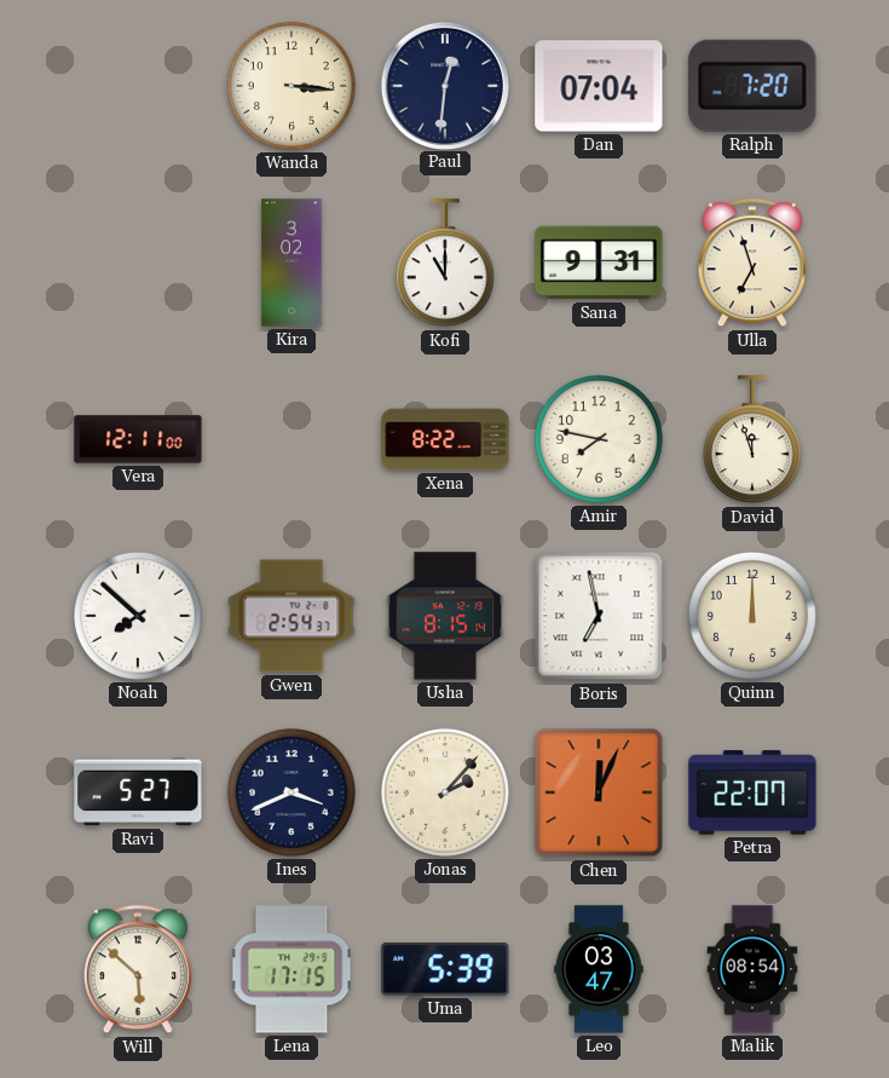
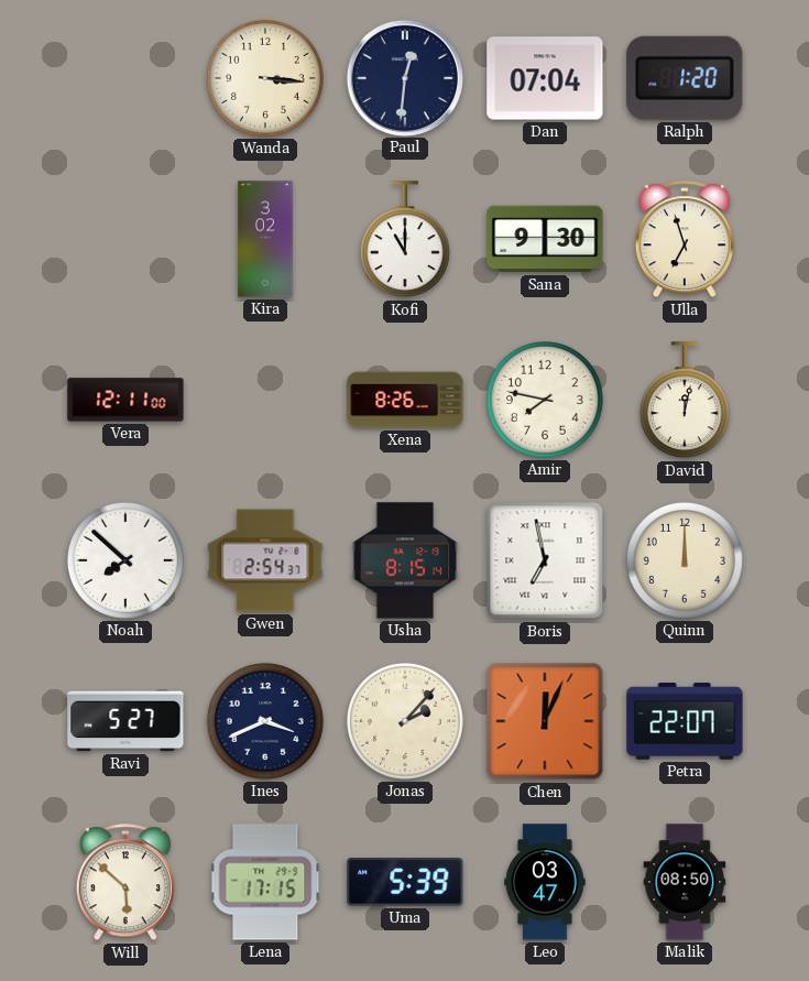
Ralph: 7:20 -> 1:20 (685, 78)
Sana: 9:31 -> 9:30 (545, 239)
Xena: 8:22 -> 8:26 (405, 400)
David: 11:57 -> 12:02 (685, 401)
Malik: 08:54 -> 08:50 (685, 882)
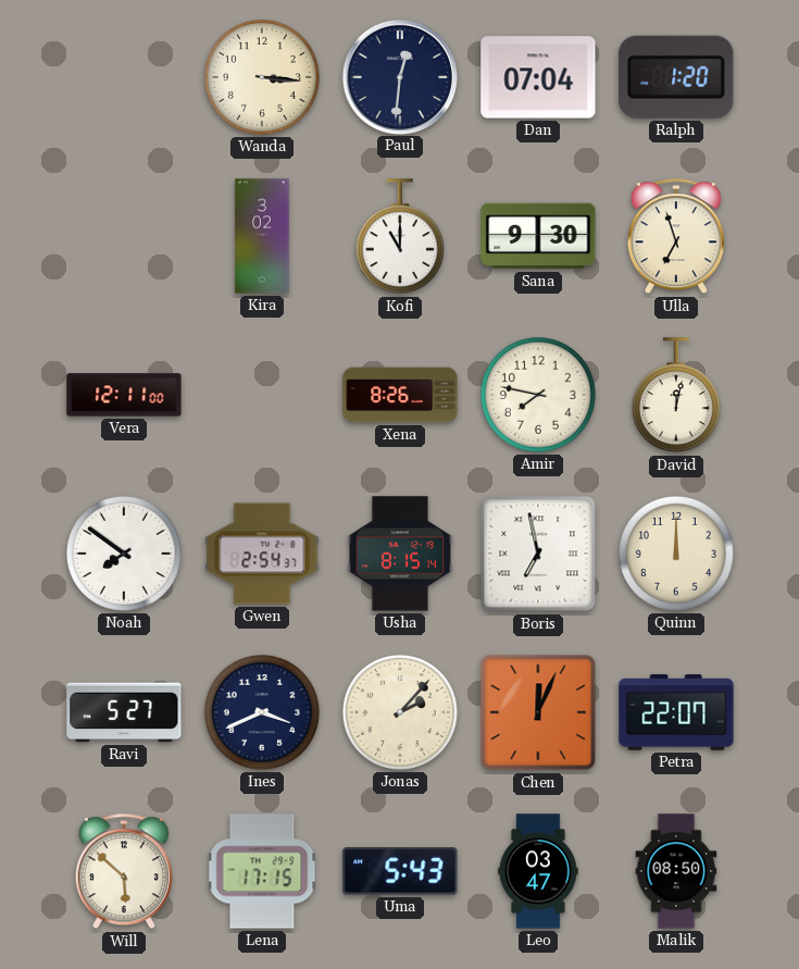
Noah: 7:52 -> 7:51 (124, 554)
Uma: 5:39 -> 5:43 (400, 871)
